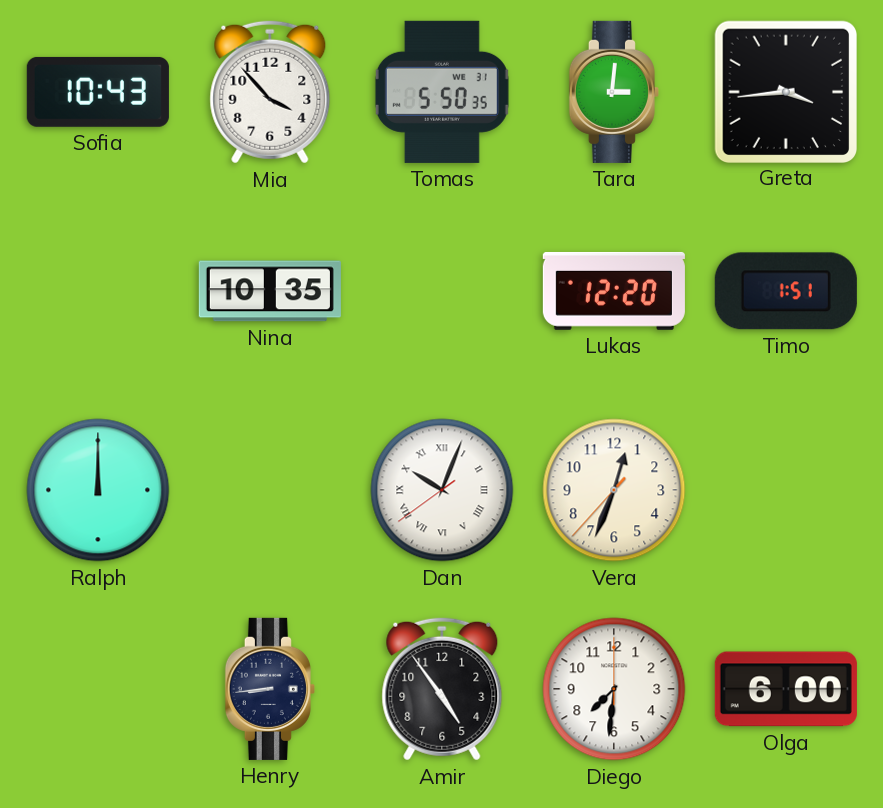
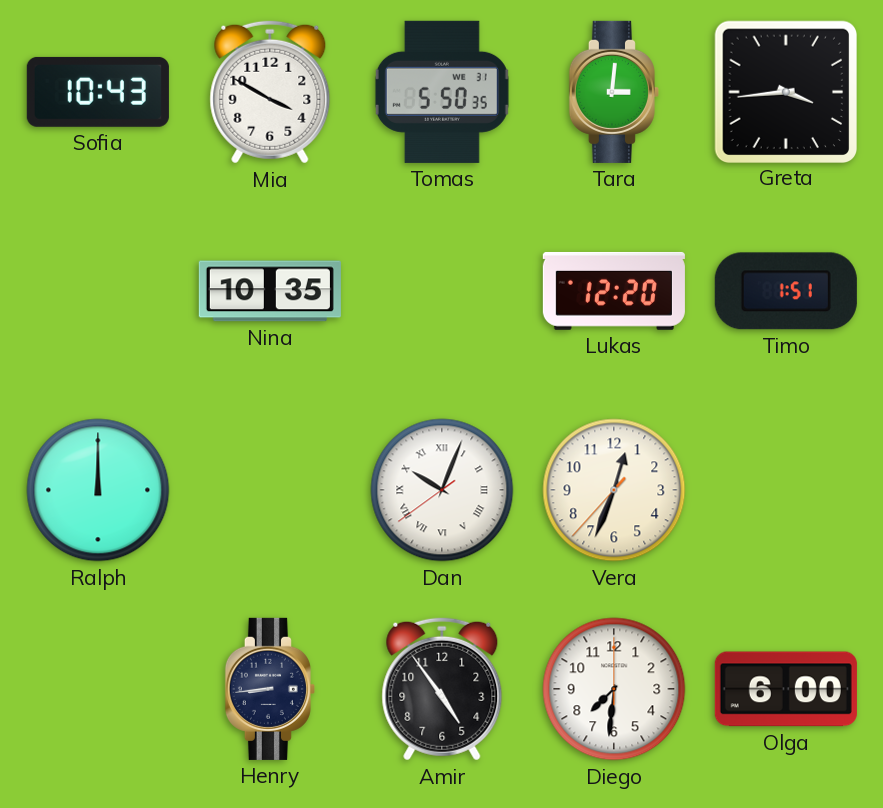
Mia: 3:53 -> 3:50 (270, 92)
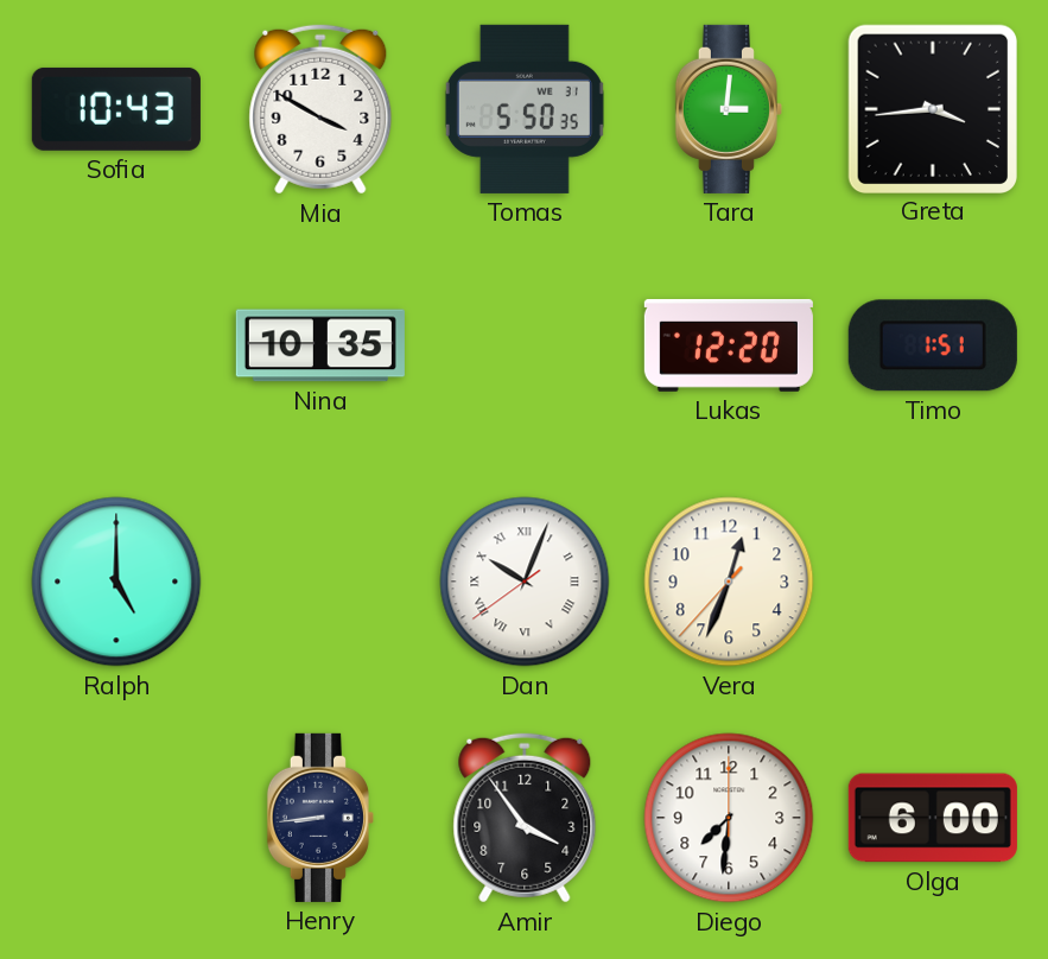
Ralph: 12:00 -> 5:00 (116, 582)
Amir: 4:54 -> 3:54 (525, 818)
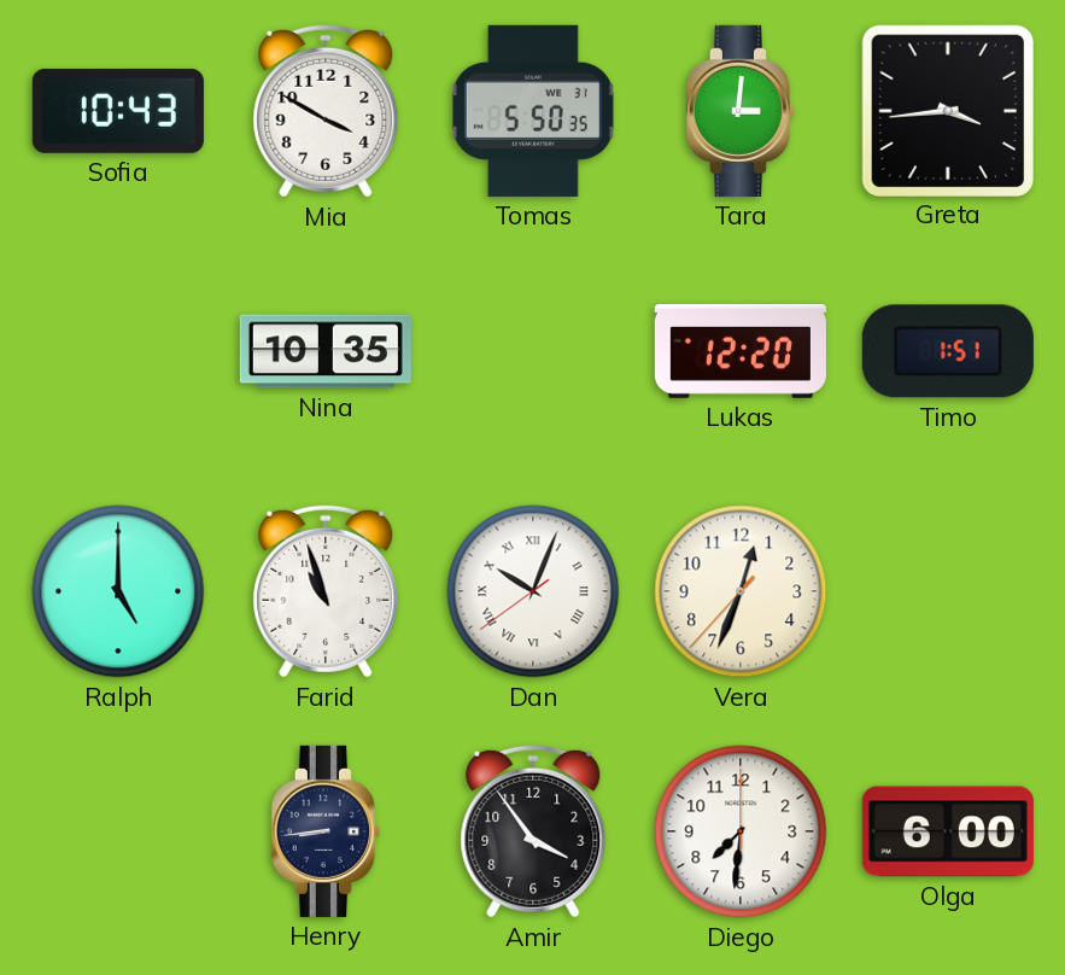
Farid: none -> 10:57 (326, 591)
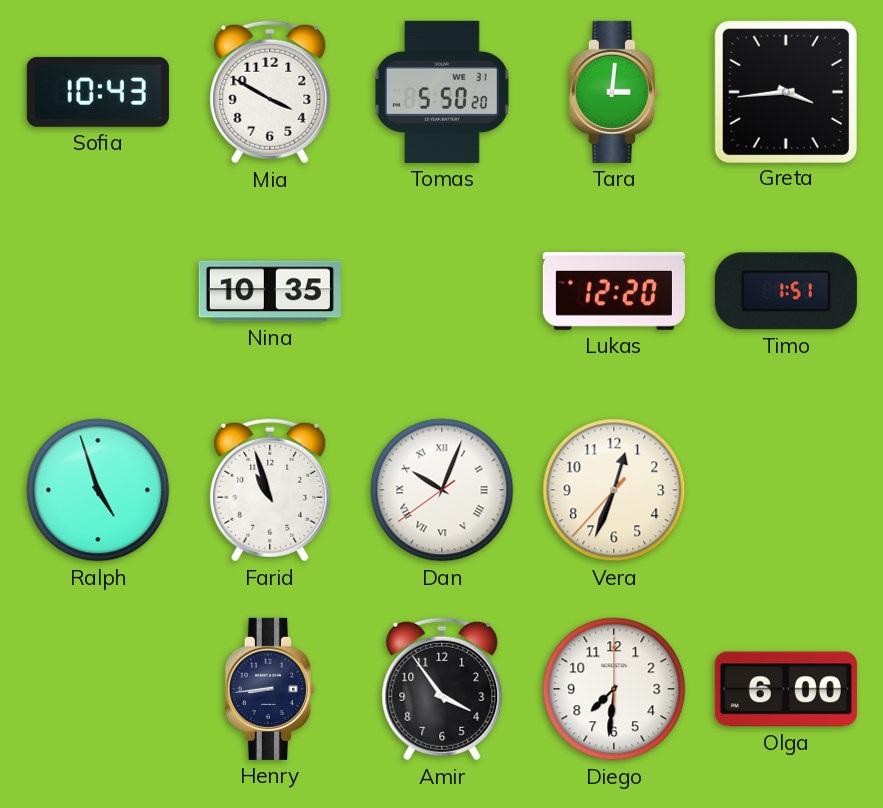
Tomas: 5:50:35 -> 5:50:20 (442, 92)
Ralph: 5:00 -> 4:57 (98, 490)
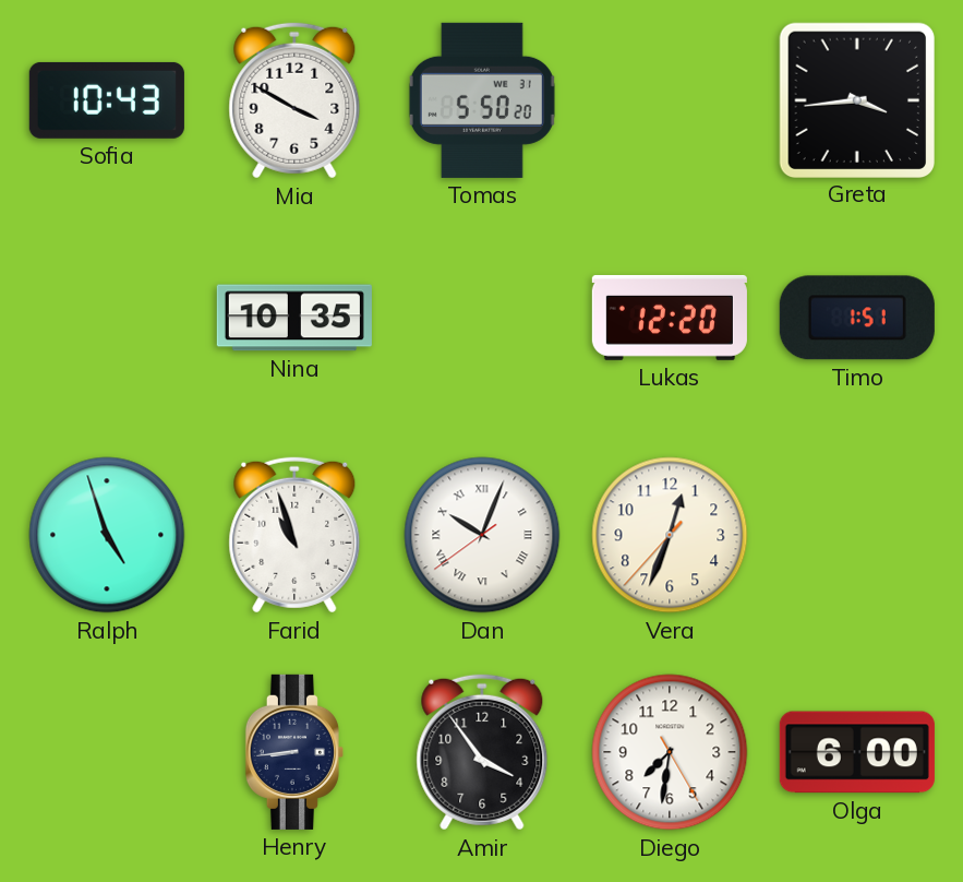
Tara: 3:01 -> none (614, 92)
Diego: 7:31:00 -> 7:31:25 (670, 752)
